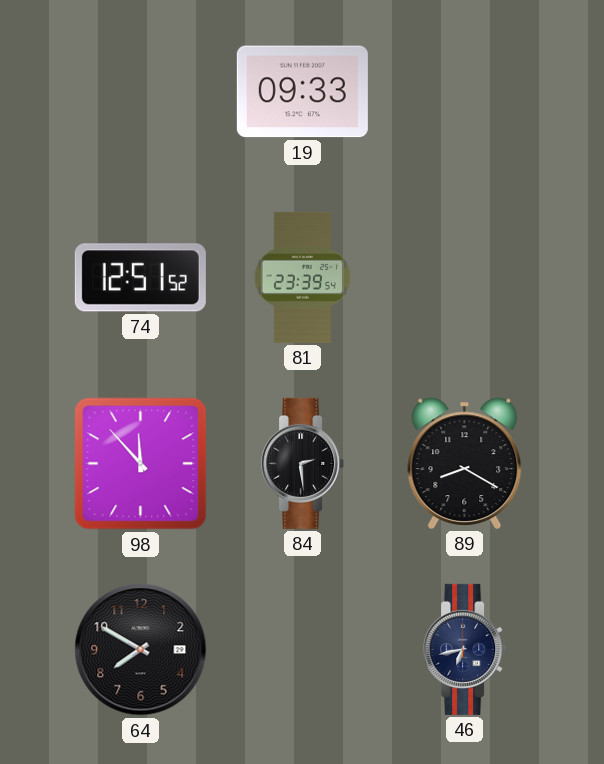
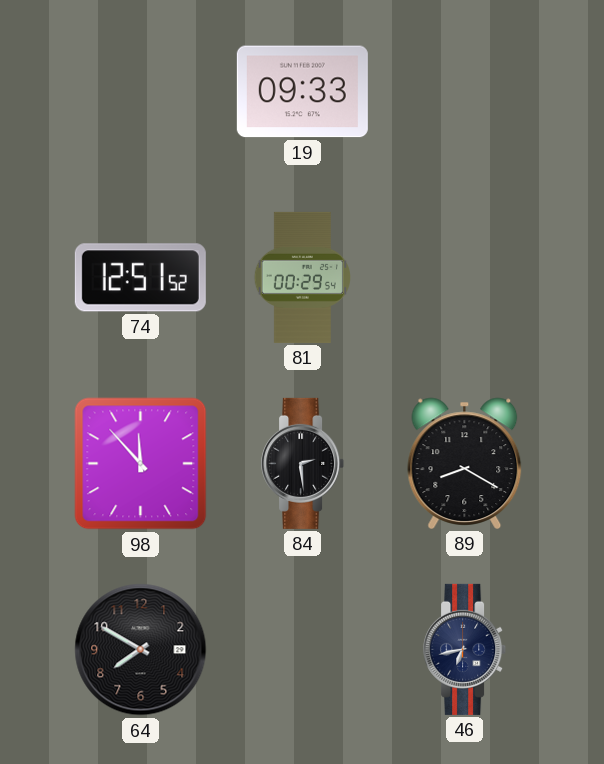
81: 23:39 -> 00:29 (302, 277)
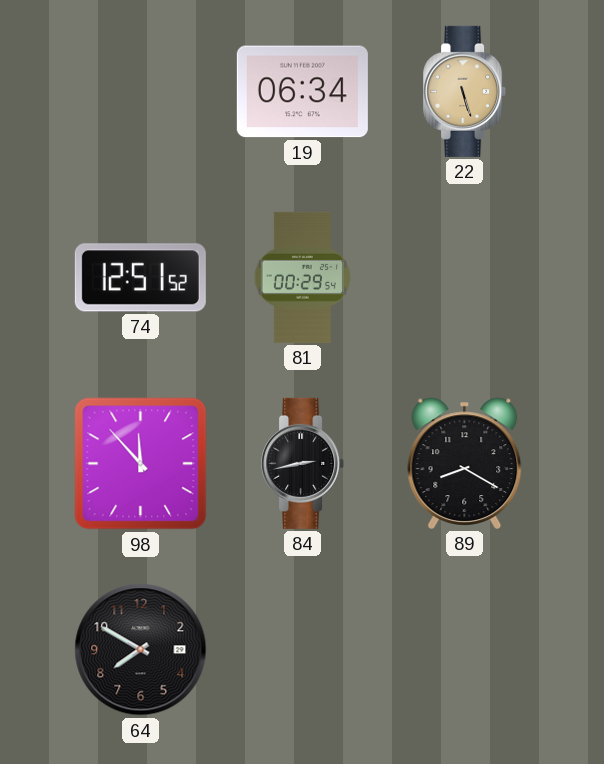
19: 09:33 -> 06:34 (302, 92)
22: none -> 5:27 (465, 91)
84: 2:29 -> 2:43 (303, 463)
46: 6:43 -> none (465, 649)
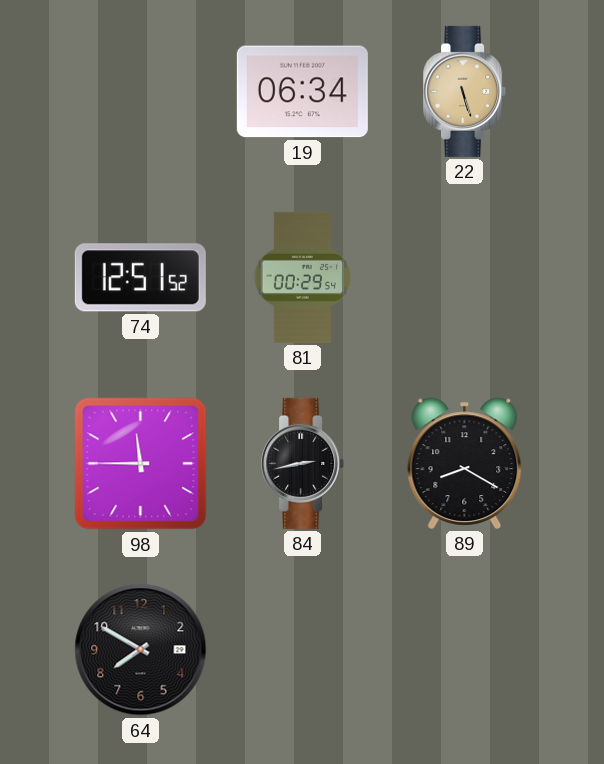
98: 11:53 -> 11:45 (141, 464)
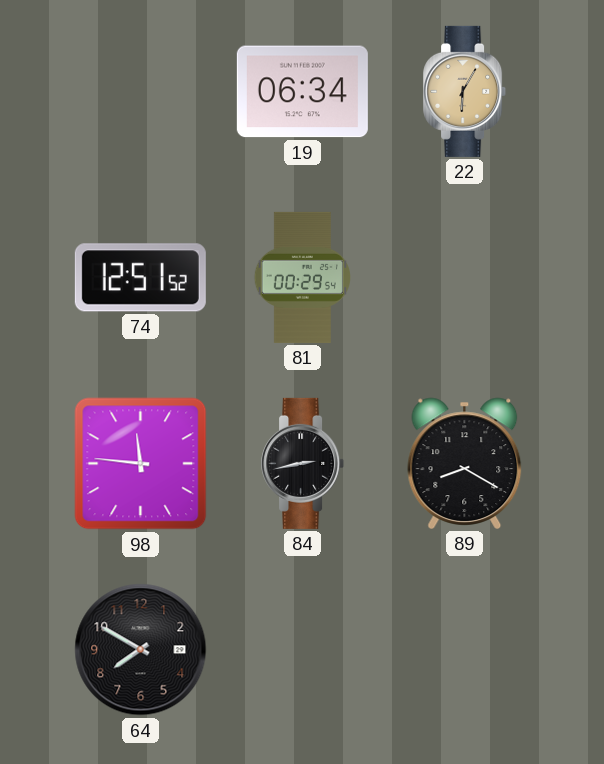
22: 5:27 -> 6:05 (465, 91)
98: 11:45 -> 11:46 (141, 464)
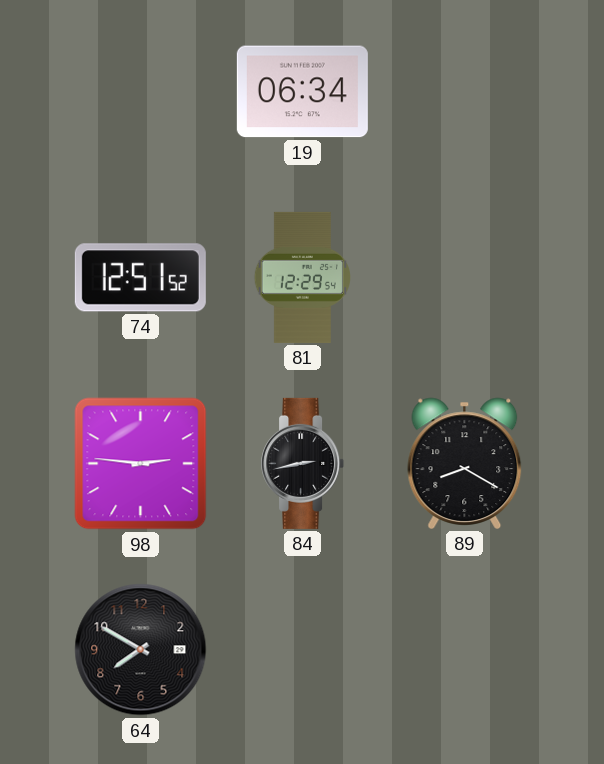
22: 6:05 -> none (465, 91)
81: 00:29 -> 12:29 (302, 277)
98: 11:46 -> 2:46 (141, 464)
